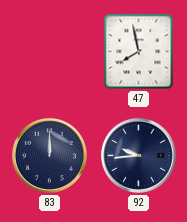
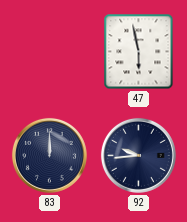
47: 7:58 -> 5:58 (139, 52)
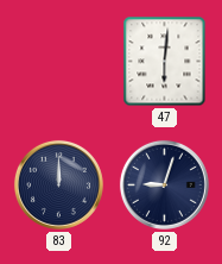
47: 5:58 -> 6:01 (165, 62)
92: 9:44 -> 9:03 (164, 184)
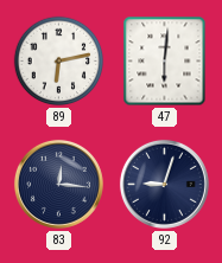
89: none -> 6:13 (59, 62)
83: 12:00 -> 12:16 (58, 184)
